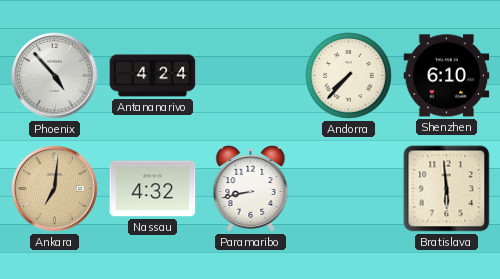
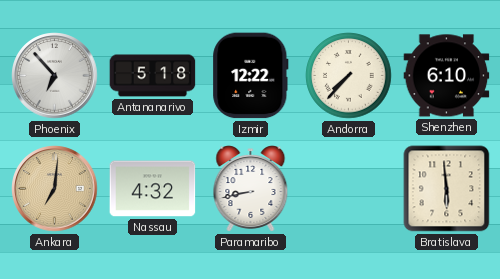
Phoenix: 4:53 -> 6:53 (55, 76)
Antananarivo: 4:24 -> 5:18 (153, 76)
Izmir: none -> 12:22 (251, 76)
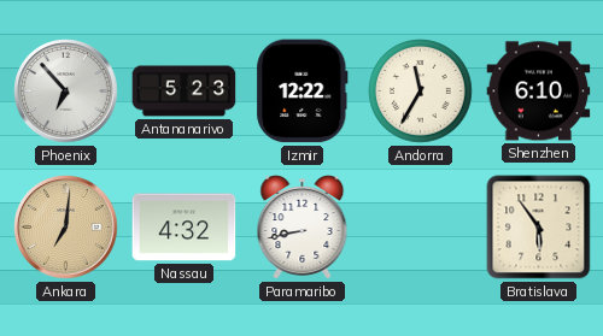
Antananarivo: 5:18 -> 5:23 (185, 92)
Andorra: 7:37 -> 11:35 (421, 92)
Bratislava: 5:59 -> 5:54 (539, 228)
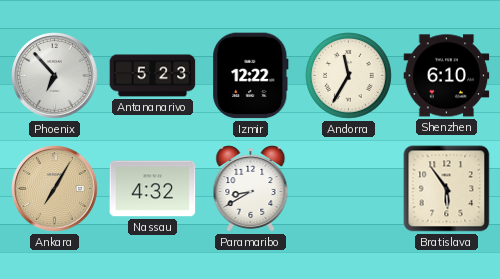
Ankara: 7:01 -> 7:05 (55, 189)
Paramaribo: 8:43 -> 8:40 (251, 189)
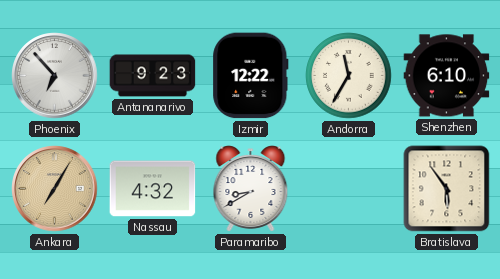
Antananarivo: 5:23 -> 9:23 (153, 76)
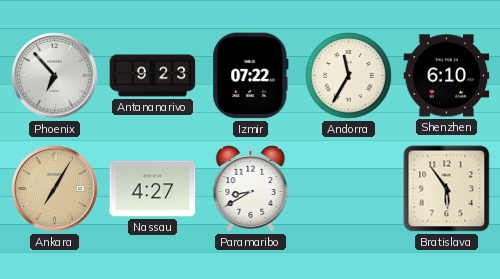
Izmir: 12:22 -> 07:22 (251, 76)
Nassau: 4:32 -> 4:27 (153, 189)
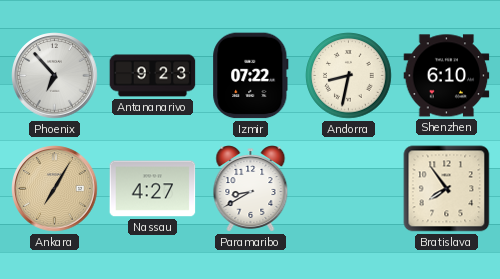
Andorra: 11:35 -> 8:32 (349, 76)
Bratislava: 5:54 -> 7:54 (447, 189)
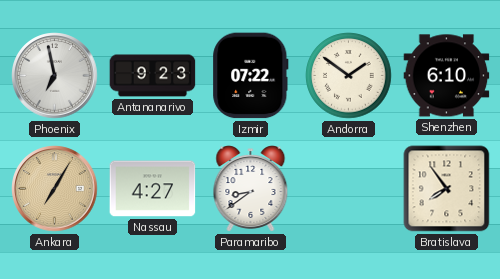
Phoenix: 6:53 -> 6:58 (55, 76)
Andorra: 8:32 -> 1:51 (349, 76)
Paramaribo: 8:40 -> 8:39 (251, 189)
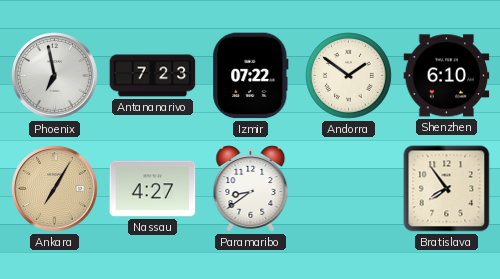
Antananarivo: 9:23 -> 7:23 (153, 76)
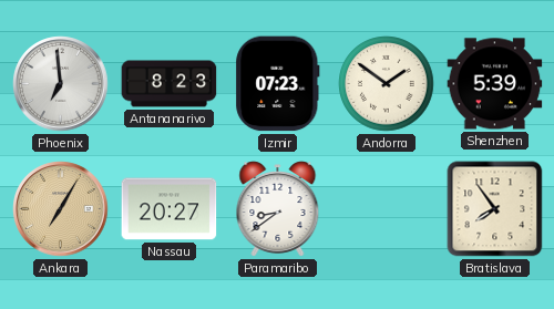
Phoenix: 6:58 -> 6:59 (61, 84)
Antananarivo: 7:23 -> 8:23 (170, 84)
Izmir: 07:22 -> 07:23 (278, 84)
Shenzhen: 6:10 -> 5:39 (495, 84)
Nassau: 4:27 -> 20:27 (170, 209)
